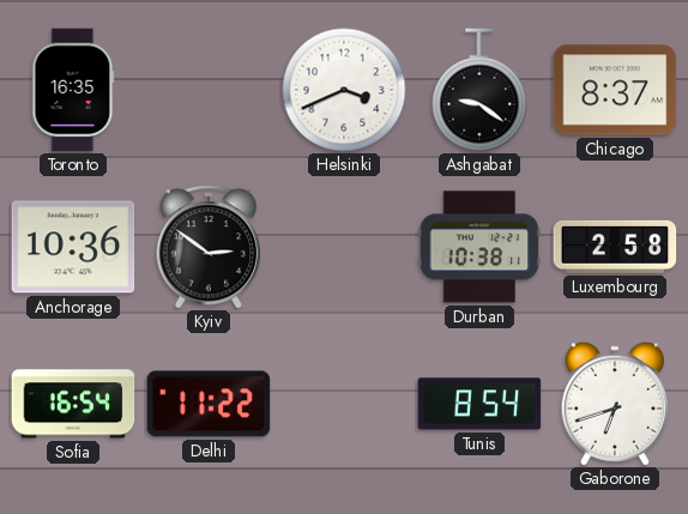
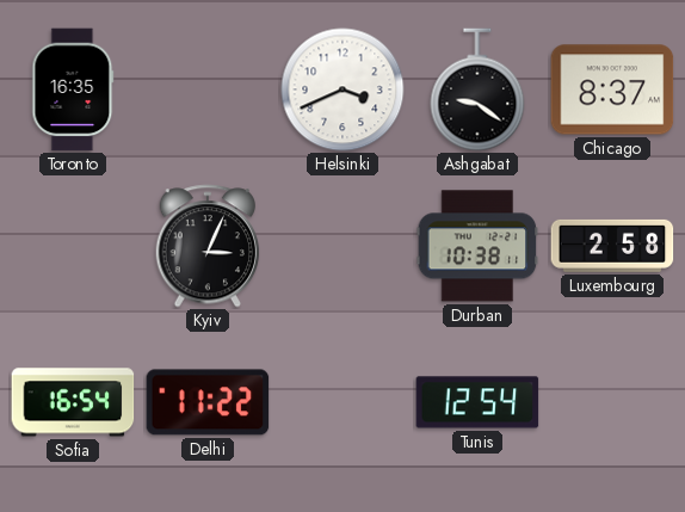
Anchorage: 10:36 -> none (73, 247)
Kyiv: 2:51 -> 3:04 (208, 246)
Tunis: 8:54 -> 12:54 (477, 402)
Gaborone: 6:42 -> none (615, 404)
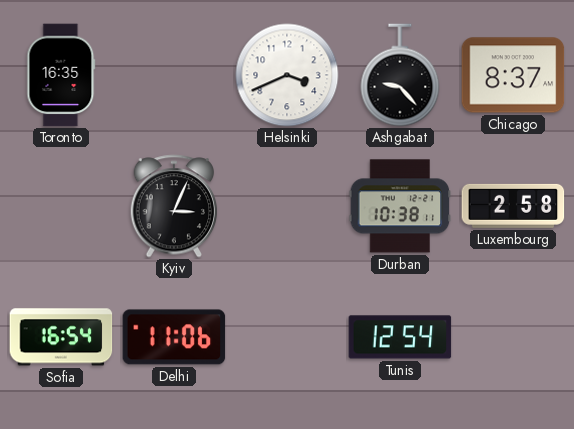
Ashgabat: 9:21 -> 9:23 (400, 75)
Delhi: 11:22 -> 11:06 (174, 337)
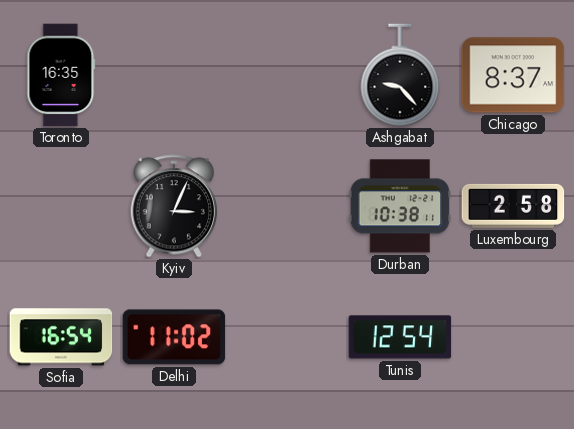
Helsinki: 3:41 -> none (287, 75)
Delhi: 11:06 -> 11:02 (174, 337)
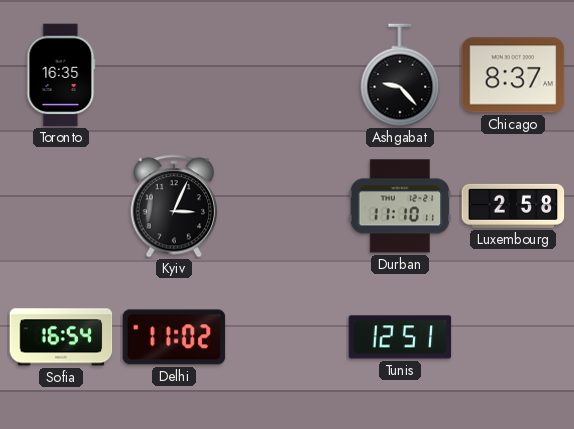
Durban: 10:38 -> 11:10 (400, 206)
Tunis: 12:54 -> 12:51 (400, 337)
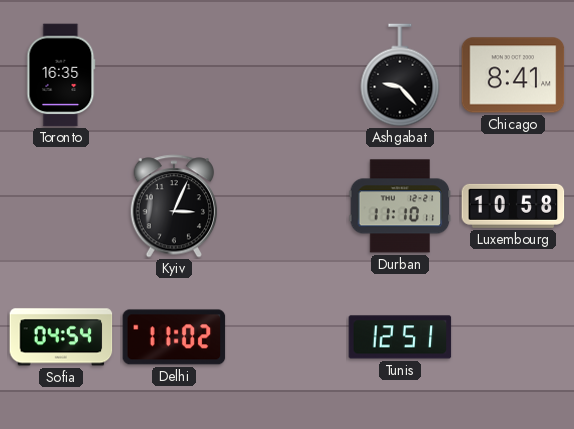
Chicago: 8:37 -> 8:41 (513, 75)
Luxembourg: 2:58 -> 10:58 (513, 206)
Sofia: 16:54 -> 04:54 (61, 337)
